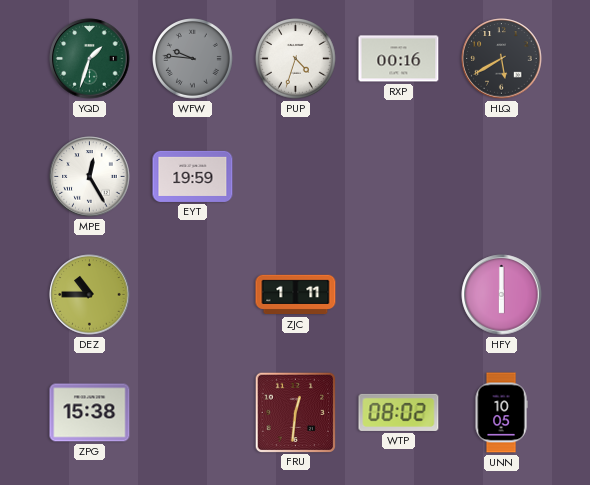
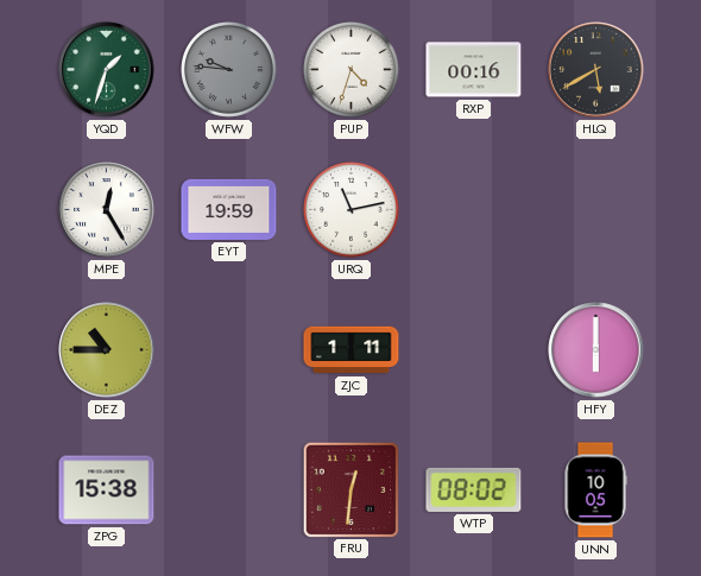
URQ: none -> 11:13 (352, 210)
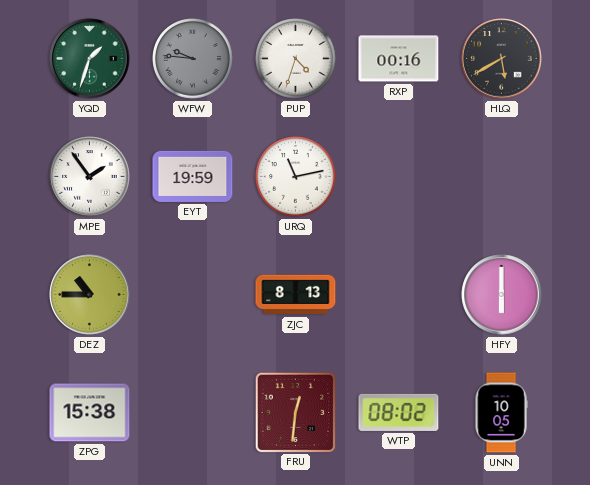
MPE: 12:25 -> 1:54 (90, 177)
ZJC: 1:11 -> 8:13 (296, 295)
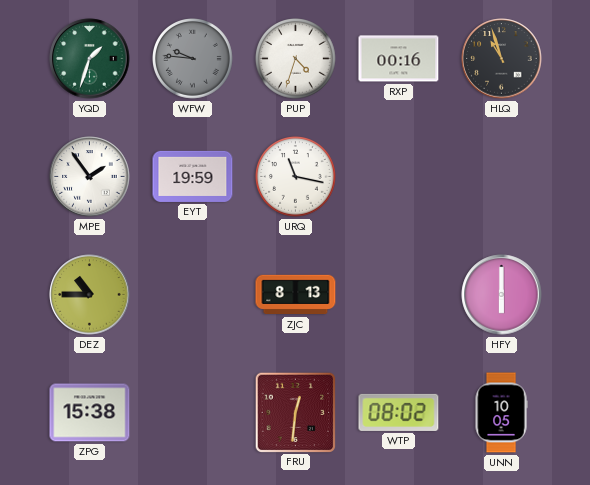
HLQ: 5:40 -> 10:57 (502, 59)
URQ: 11:13 -> 11:17 (296, 177)
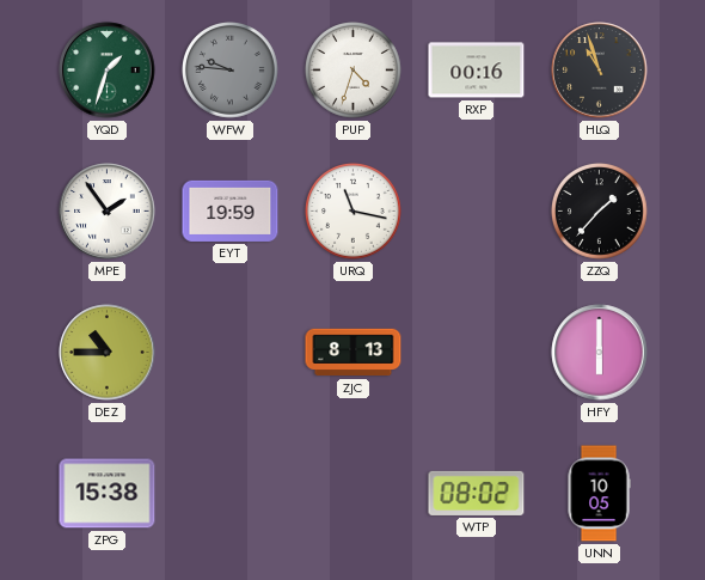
ZZQ: none -> 1:37 (600, 212)
FRU: 12:31 -> none (295, 412)
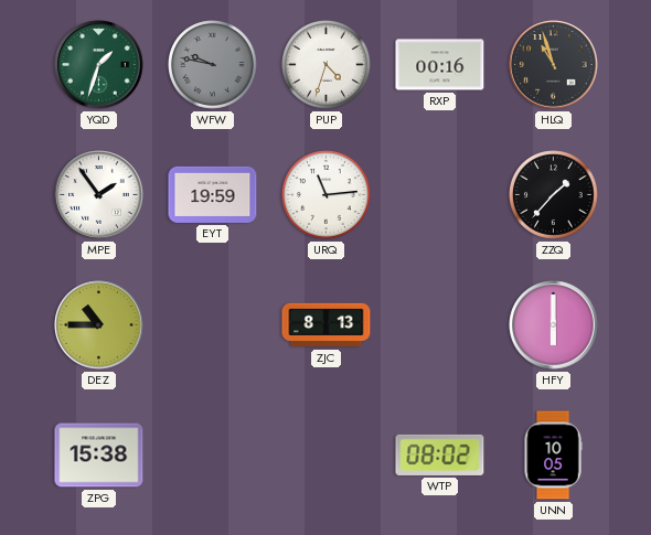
WFW: 9:46 -> 9:47 (213, 65)
URQ: 11:17 -> 11:14 (327, 195)
